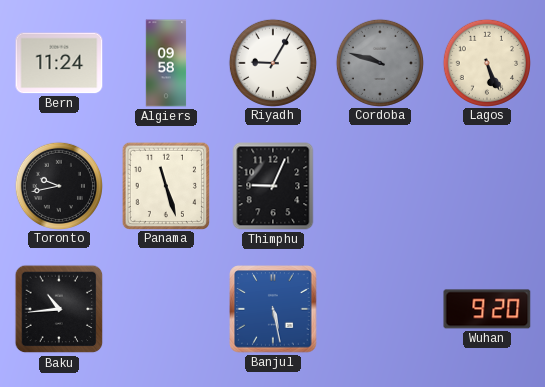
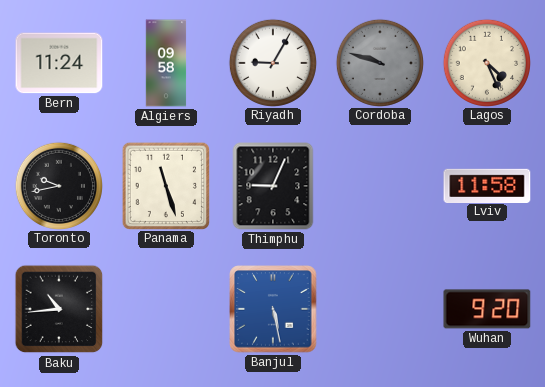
Lagos: 5:26 -> 4:26 (486, 62)
Lviv: none -> 11:58 (487, 185)
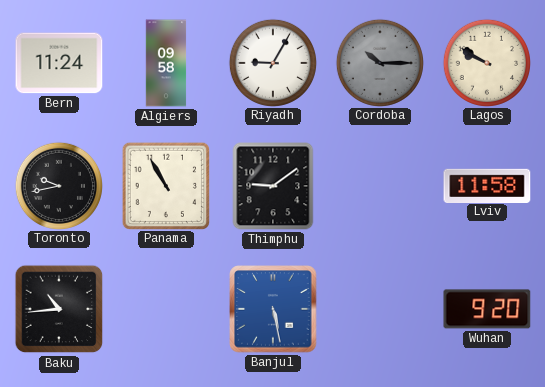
Cordoba: 9:48 -> 10:15 (379, 62)
Lagos: 4:26 -> 9:50 (486, 62)
Panama: 11:27 -> 10:55 (165, 185)
Thimphu: 9:04 -> 9:09 (273, 186)
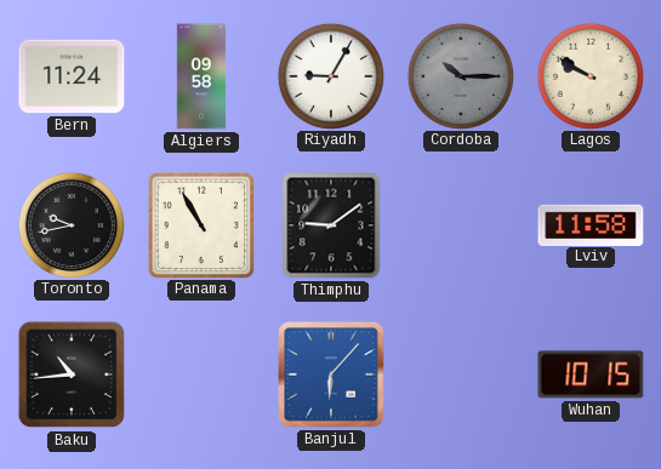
Banjul: 5:28 -> 6:07 (331, 374)
Wuhan: 9:20 -> 10:15 (591, 374)
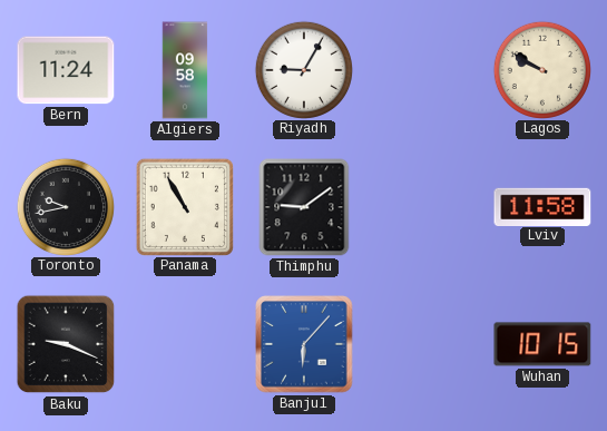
Cordoba: 10:15 -> none (460, 75)
Baku: 10:44 -> 9:19 (66, 344)
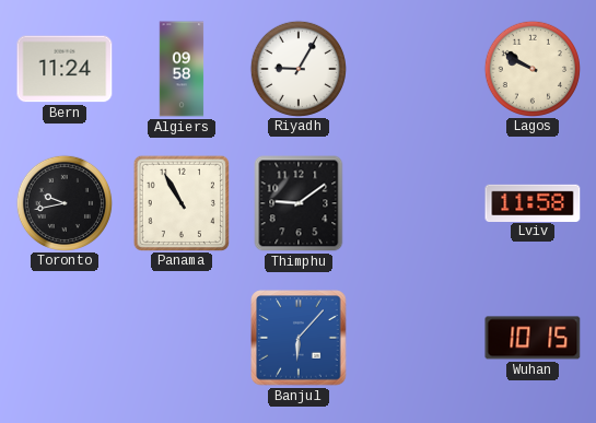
Baku: 9:19 -> none (66, 344)
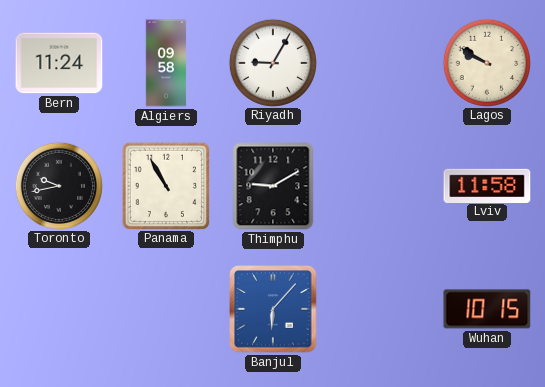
Thimphu: 9:09 -> 9:10 (273, 186)
